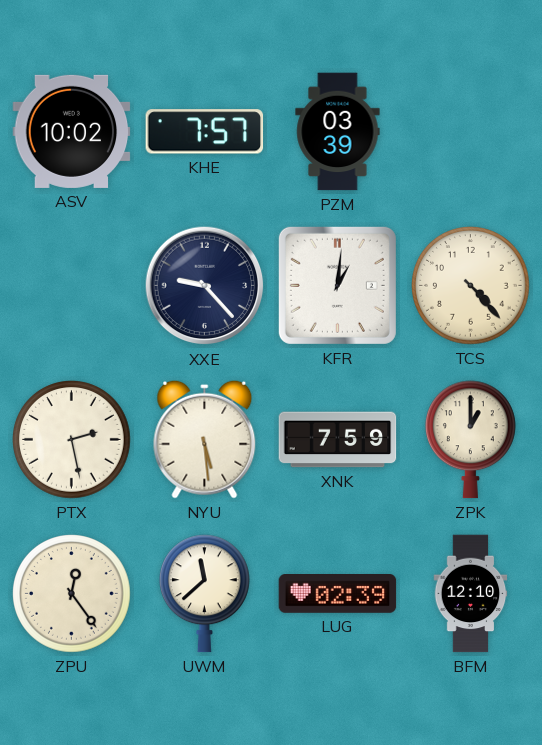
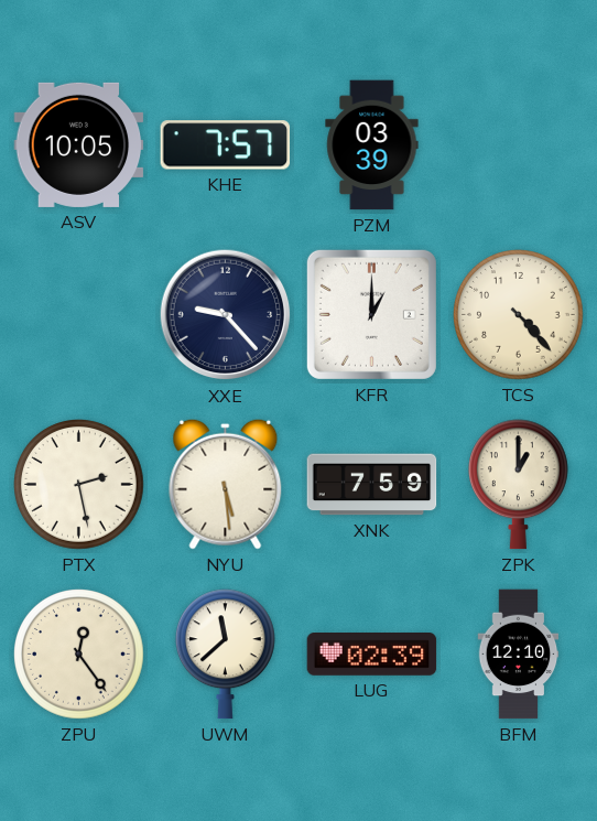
ASV: 10:02 -> 10:05 (79, 144)
KFR: 1:01 -> 1:00 (371, 314)
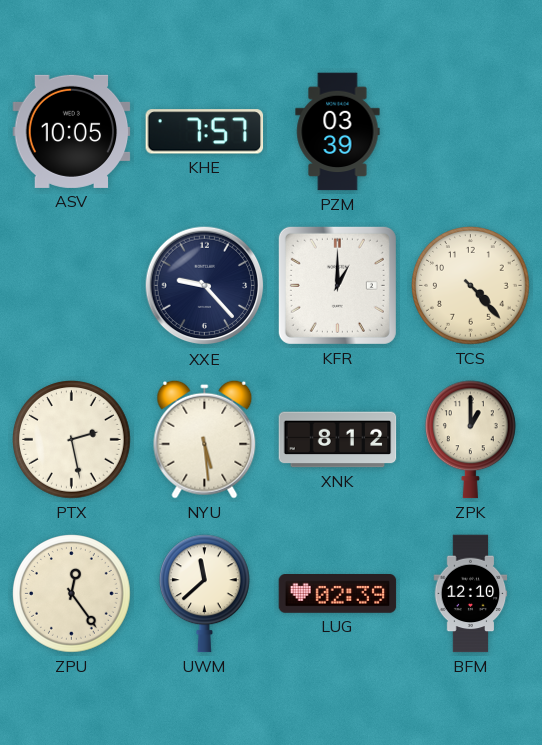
XNK: 7:59 -> 8:12 (338, 440)
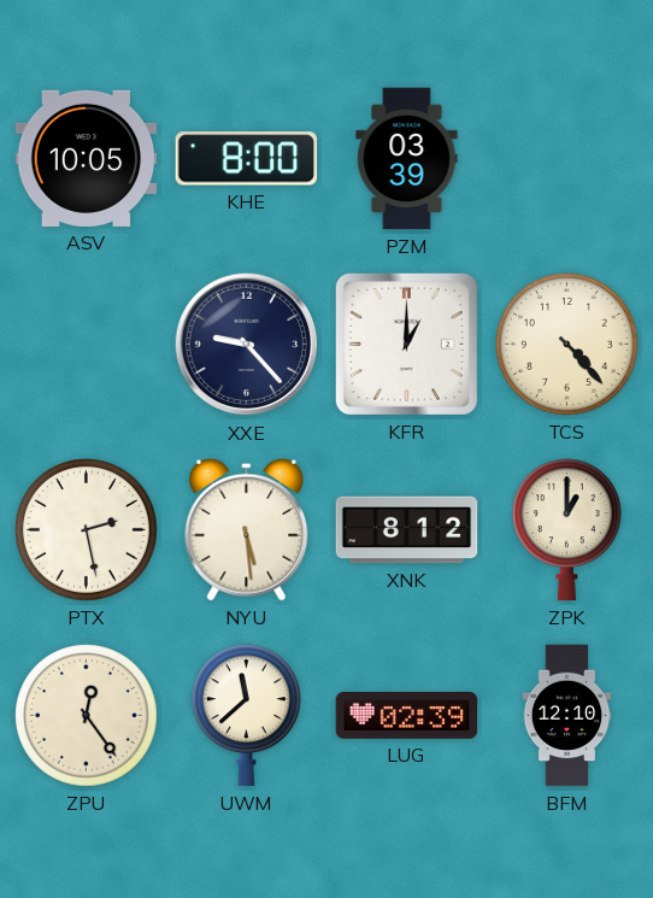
KHE: 7:57 -> 8:00 (247, 159)
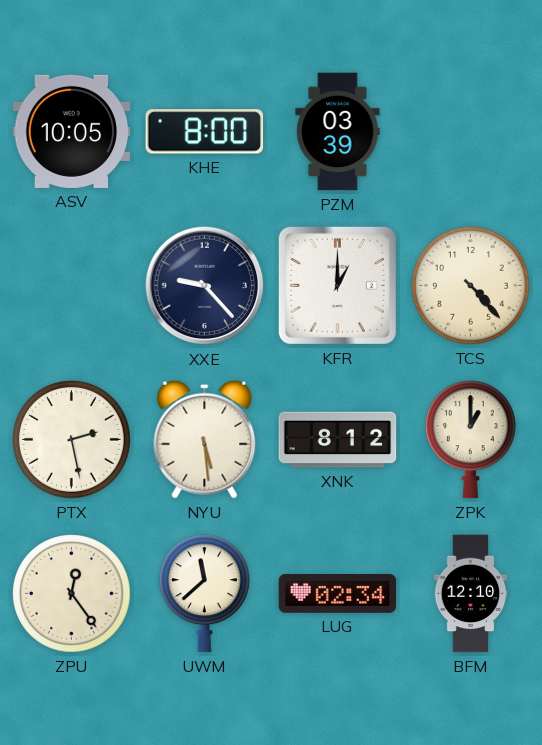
LUG: 02:39 -> 02:34 (338, 594)
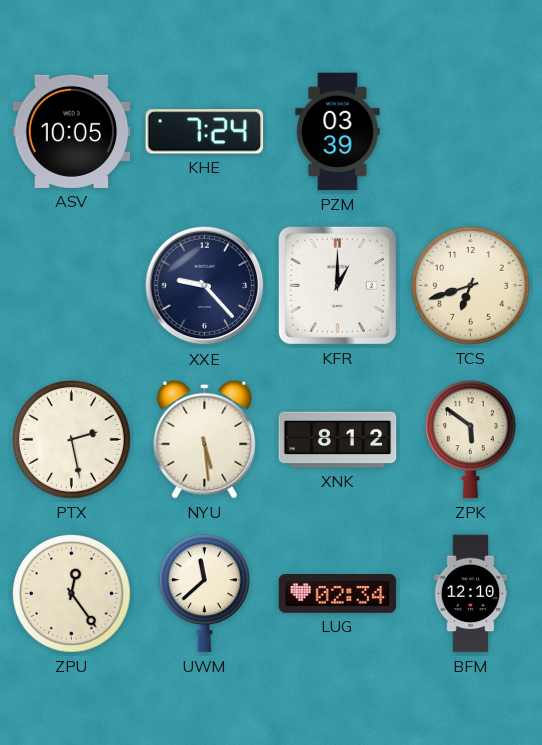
KHE: 8:00 -> 7:24 (205, 132)
TCS: 4:23 -> 6:42 (471, 286)
ZPK: 1:00 -> 5:51 (470, 440)
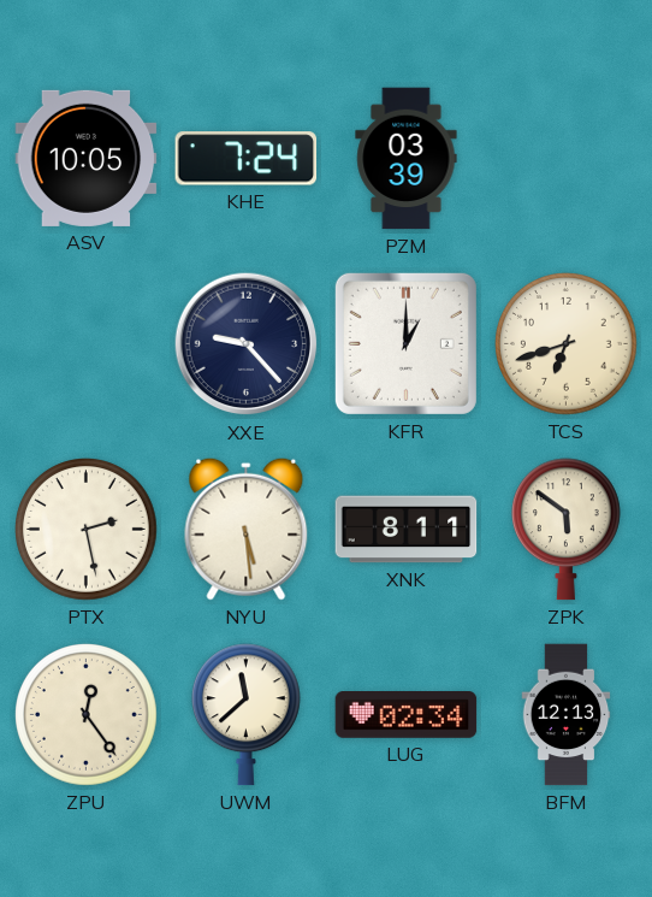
XNK: 8:12 -> 8:11 (407, 530)
BFM: 12:10 -> 12:13 (567, 715)
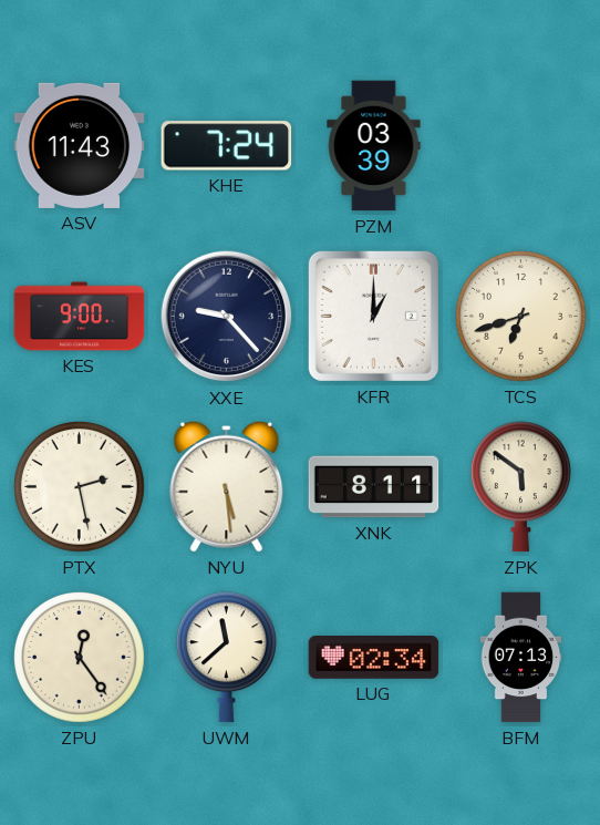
ASV: 10:05 -> 11:43 (80, 145)
KES: none -> 9:00 (80, 317)
BFM: 12:13 -> 07:13 (521, 658)
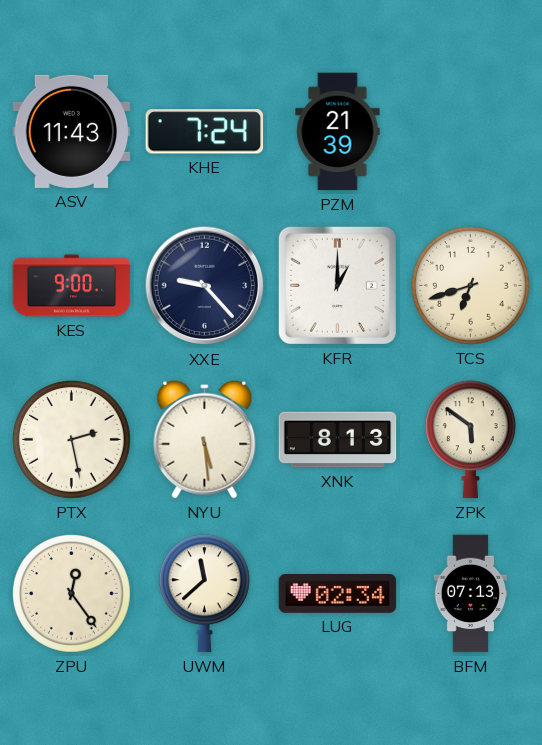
PZM: 03:39 -> 21:39 (338, 132)
XNK: 8:11 -> 8:13 (338, 440)
